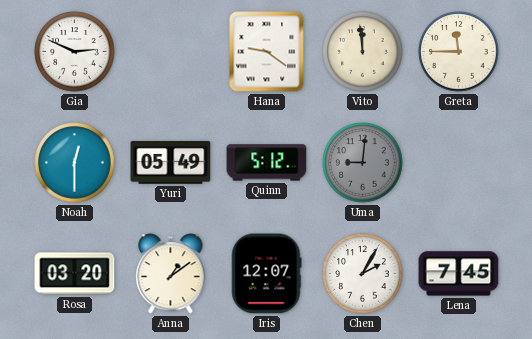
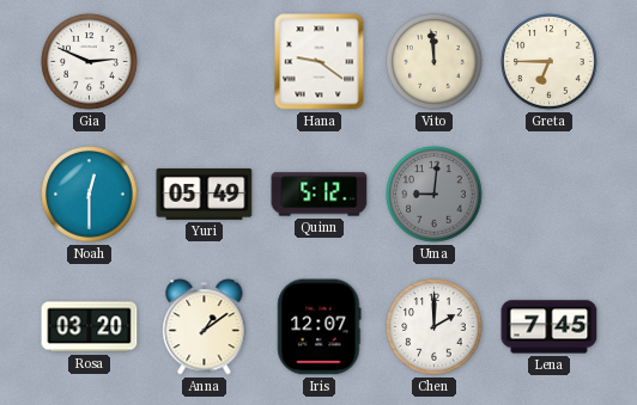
Greta: 11:45 -> 6:45 (550, 62)
Chen: 2:05 -> 2:00 (435, 327)
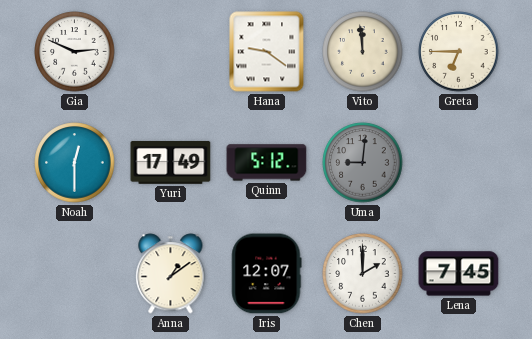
Yuri: 05:49 -> 17:49 (171, 162)
Rosa: 03:20 -> none (90, 327)
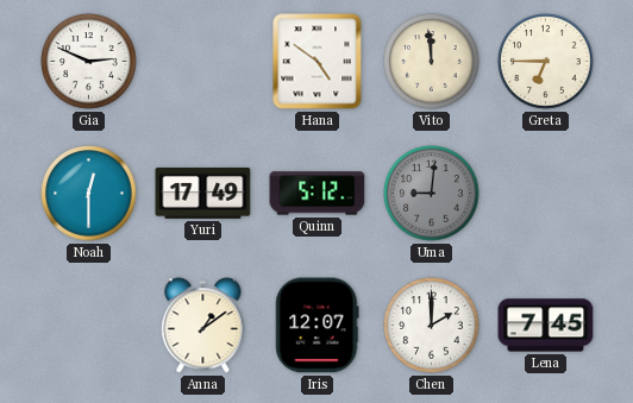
Hana: 9:21 -> 4:51 (318, 62)
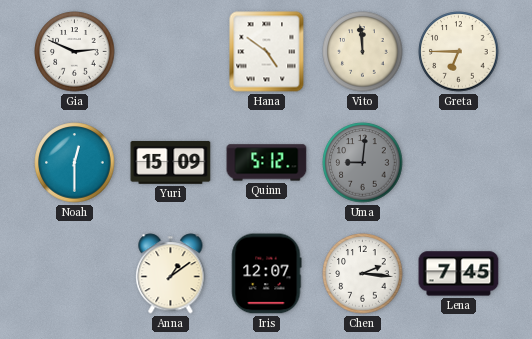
Yuri: 17:49 -> 15:09 (171, 162)
Chen: 2:00 -> 2:16 (363, 274)
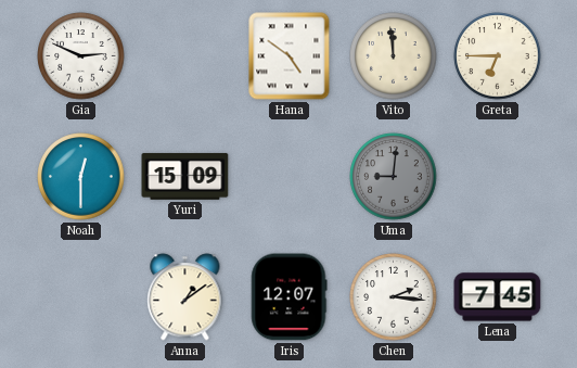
Quinn: 5:12 -> none (267, 163)
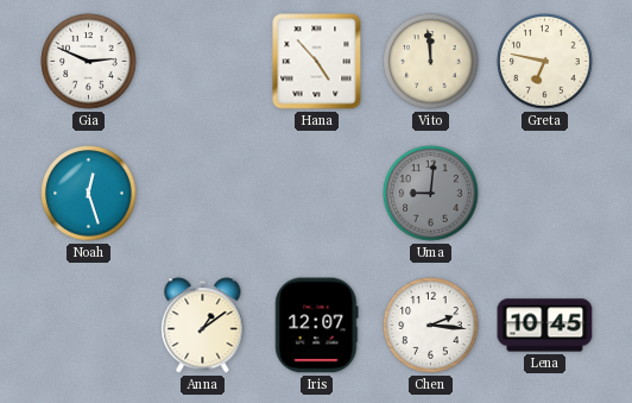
Hana: 4:51 -> 4:53 (317, 62)
Greta: 6:45 -> 6:47 (545, 62)
Noah: 12:30 -> 12:27 (89, 194)
Yuri: 15:09 -> none (185, 176)
Lena: 7:45 -> 10:45 (545, 326)
